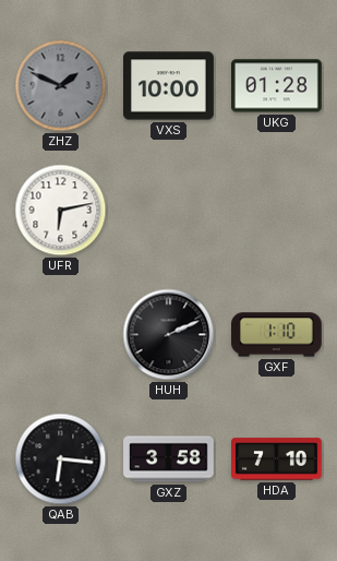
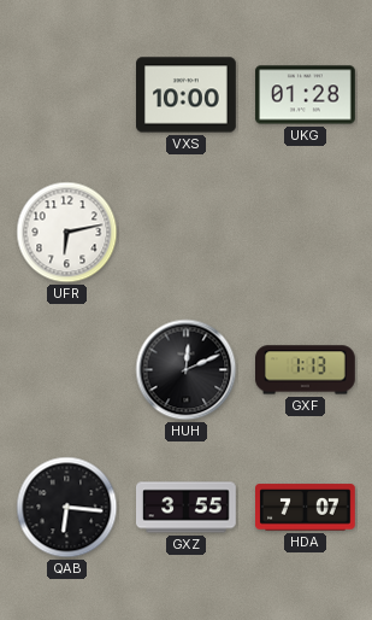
ZHZ: 1:49 -> none (61, 86)
HUH: 2:11 -> 12:11 (187, 370)
GXF: 1:10 -> 1:13 (306, 370)
GXZ: 3:58 -> 3:55 (187, 508)
HDA: 7:10 -> 7:07 (306, 508)
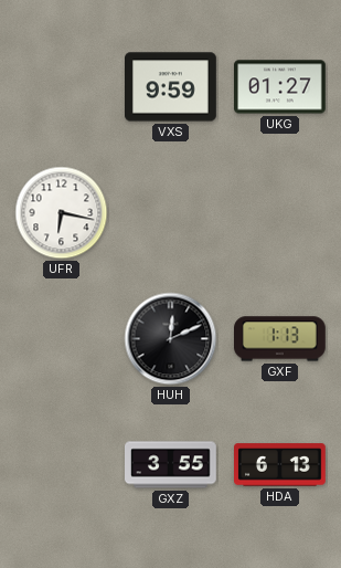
VXS: 10:00 -> 9:59 (171, 87)
UKG: 01:28 -> 01:27 (280, 87)
UFR: 6:13 -> 6:17 (62, 213)
QAB: 6:16 -> none (67, 508)
HDA: 7:07 -> 6:13 (280, 465)
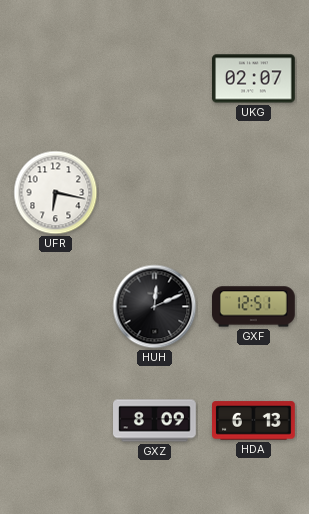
VXS: 9:59 -> none (171, 87)
UKG: 01:27 -> 02:07 (254, 79)
GXF: 1:13 -> 12:51 (254, 307)
GXZ: 3:55 -> 8:09 (155, 421)
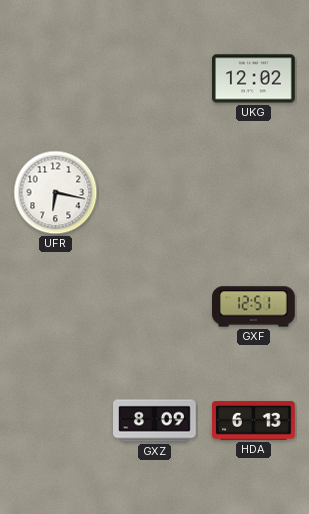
UKG: 02:07 -> 12:02 (254, 79)
HUH: 12:11 -> none (155, 307)
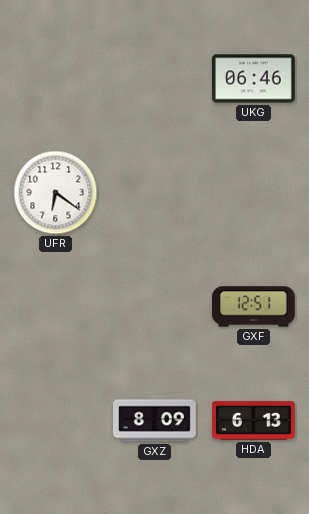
UKG: 12:02 -> 06:46 (254, 79)
UFR: 6:17 -> 6:21 (56, 193)
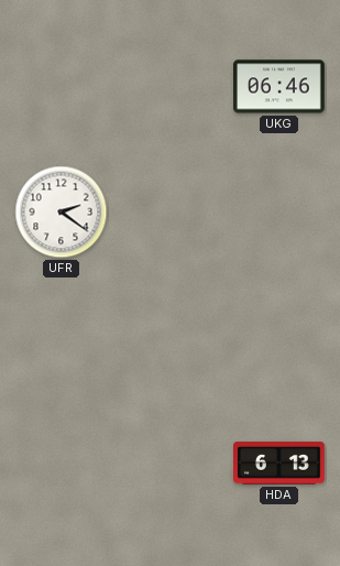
UFR: 6:21 -> 2:21 (62, 213)
GXF: 12:51 -> none (254, 307)
GXZ: 8:09 -> none (155, 421)
